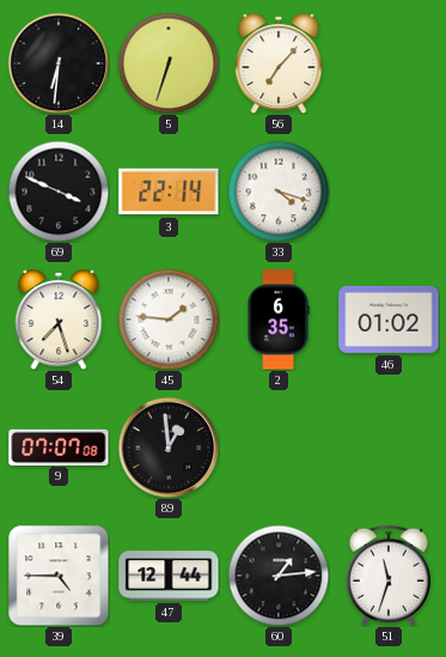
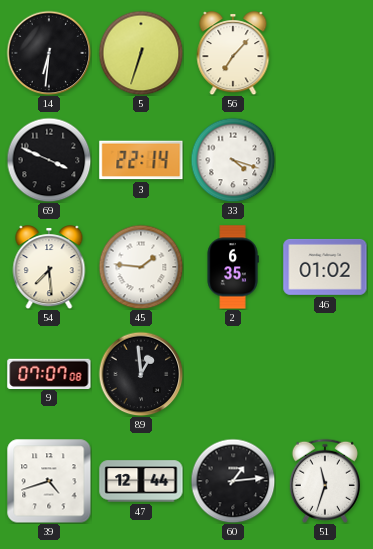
54: 7:27 -> 7:29 (49, 267)
39: 4:45 -> 4:42 (49, 481)
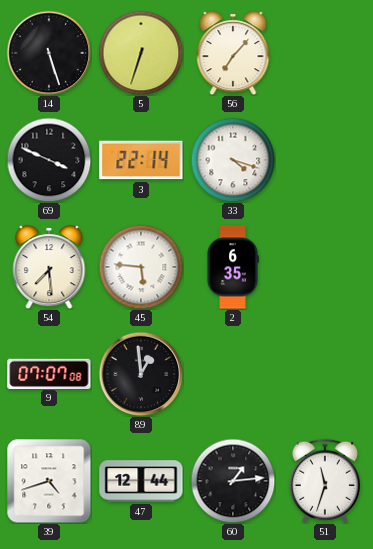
14: 6:31 -> 5:27 (49, 53)
45: 1:46 -> 5:46 (141, 267)
46: 01:02 -> none (325, 267)
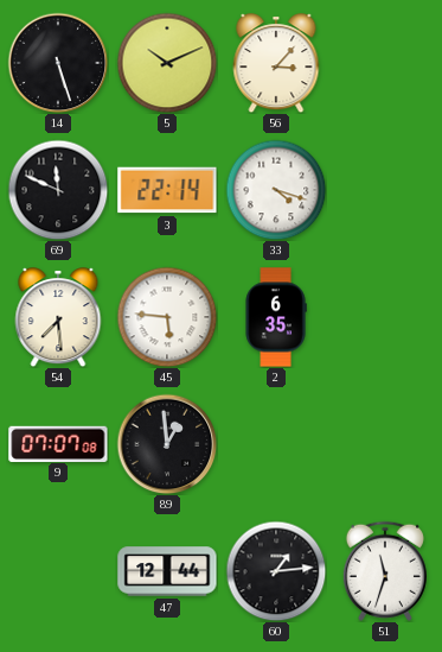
5: 6:33 -> 10:11 (167, 63)
56: 7:07 -> 3:07 (276, 63)
69: 3:49 -> 11:49 (58, 190)
39: 4:42 -> none (49, 481)
